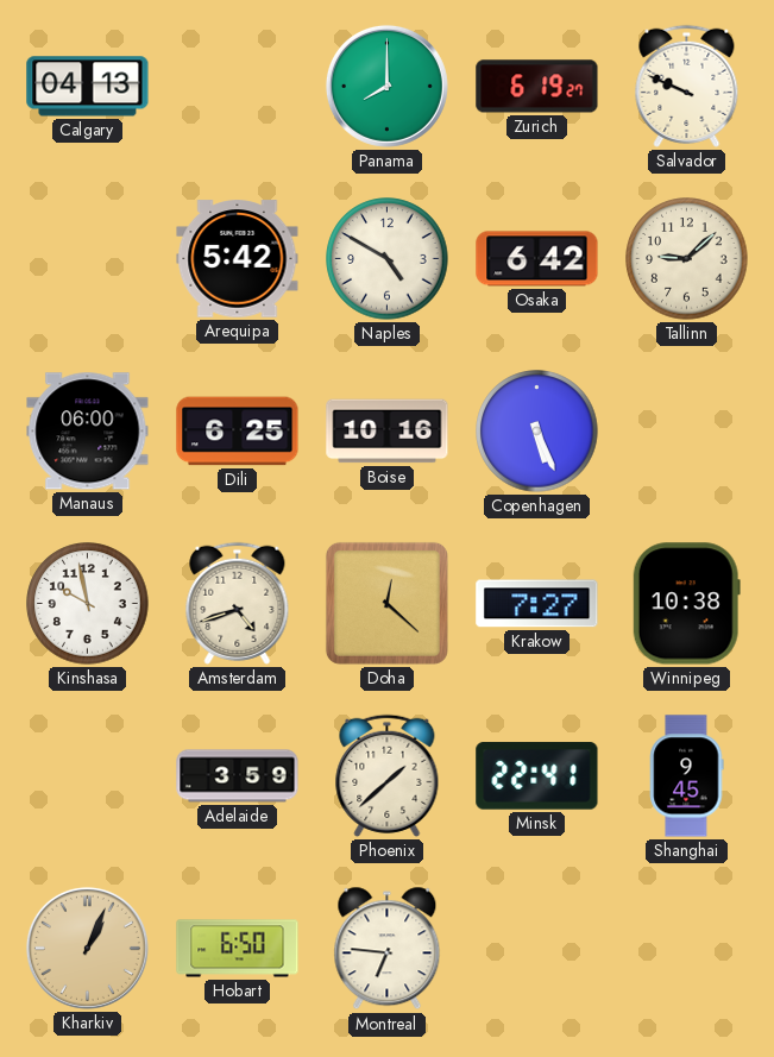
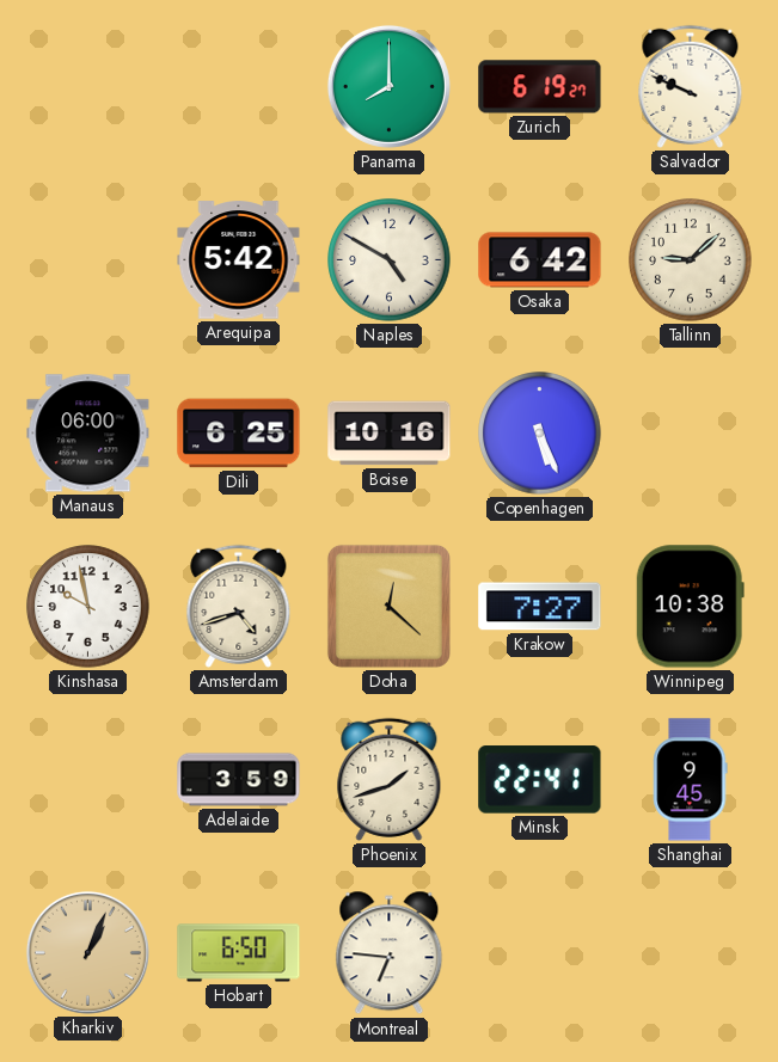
Calgary: 04:13 -> none (88, 87)
Phoenix: 1:38 -> 1:42 (390, 779)
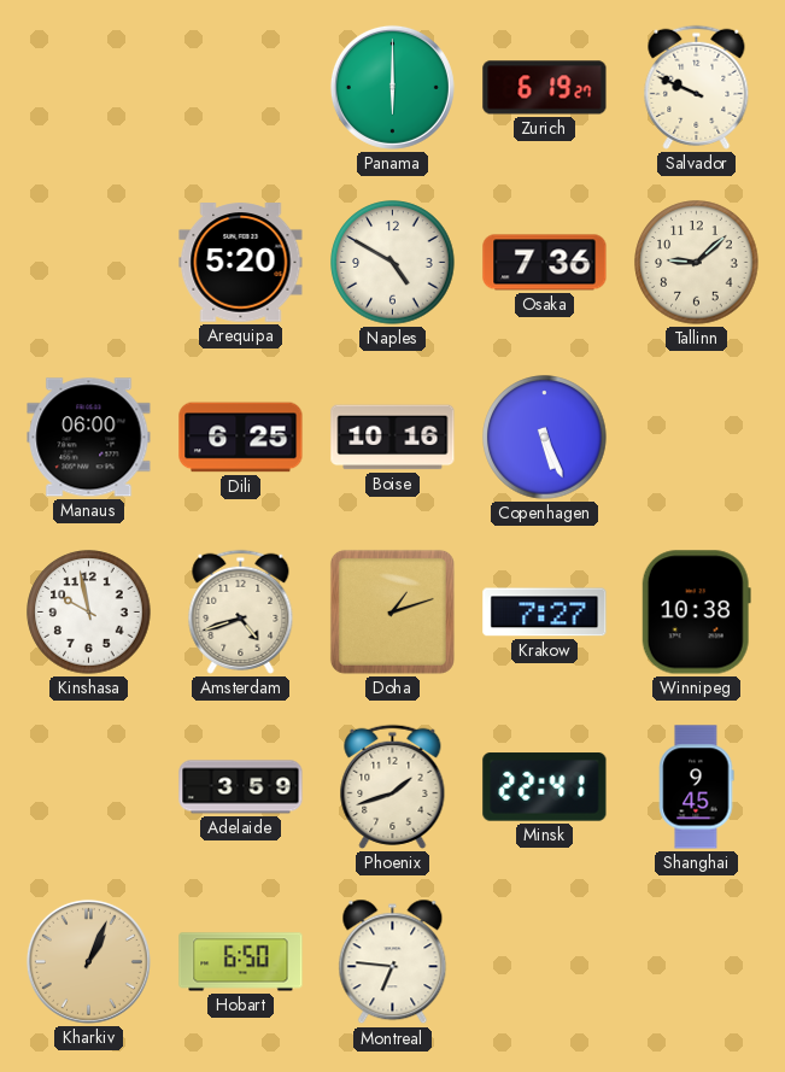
Panama: 8:00 -> 6:00 (392, 87)
Arequipa: 5:42 -> 5:20 (241, 263)
Osaka: 6:42 -> 7:36 (545, 263)
Doha: 12:22 -> 1:12 (392, 611)
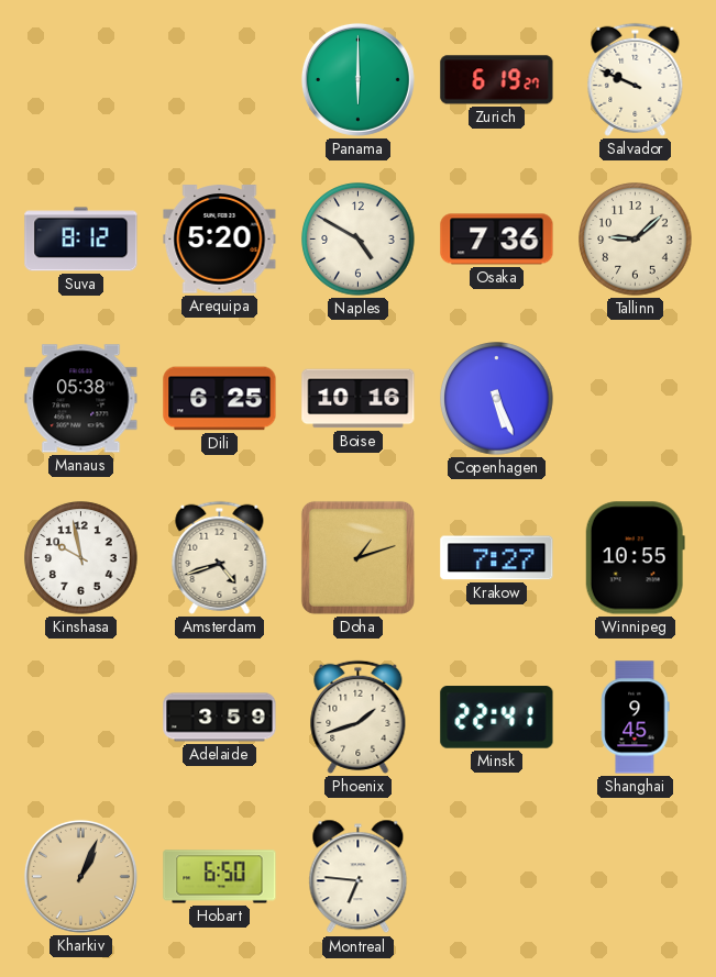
Suva: none -> 8:12 (81, 240)
Manaus: 06:00 -> 05:38 (81, 399)
Winnipeg: 10:38 -> 10:55 (635, 558)
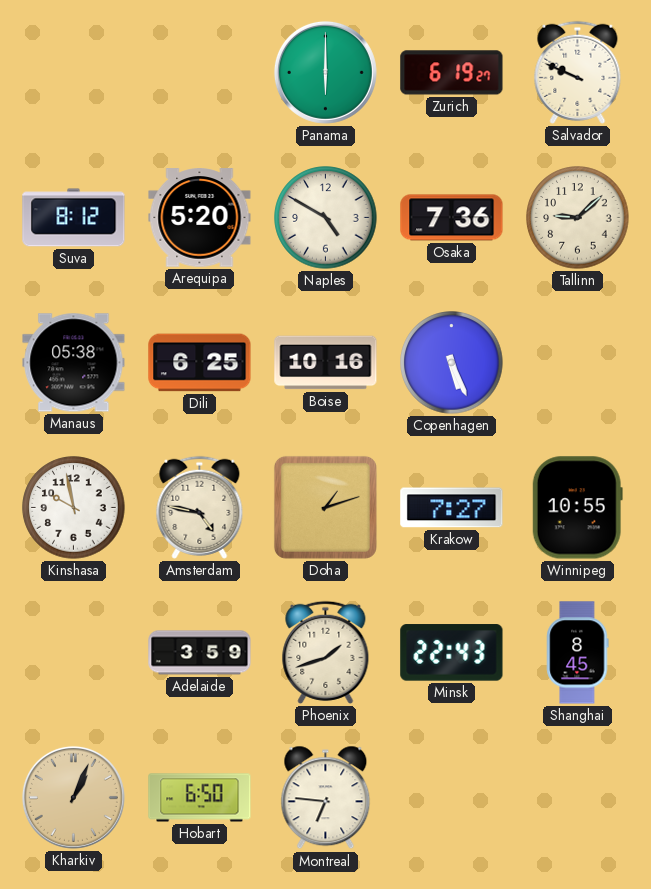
Amsterdam: 4:42 -> 4:47 (200, 507)
Minsk: 22:41 -> 22:43 (452, 653)
Shanghai: 9:45 -> 8:45 (578, 653)
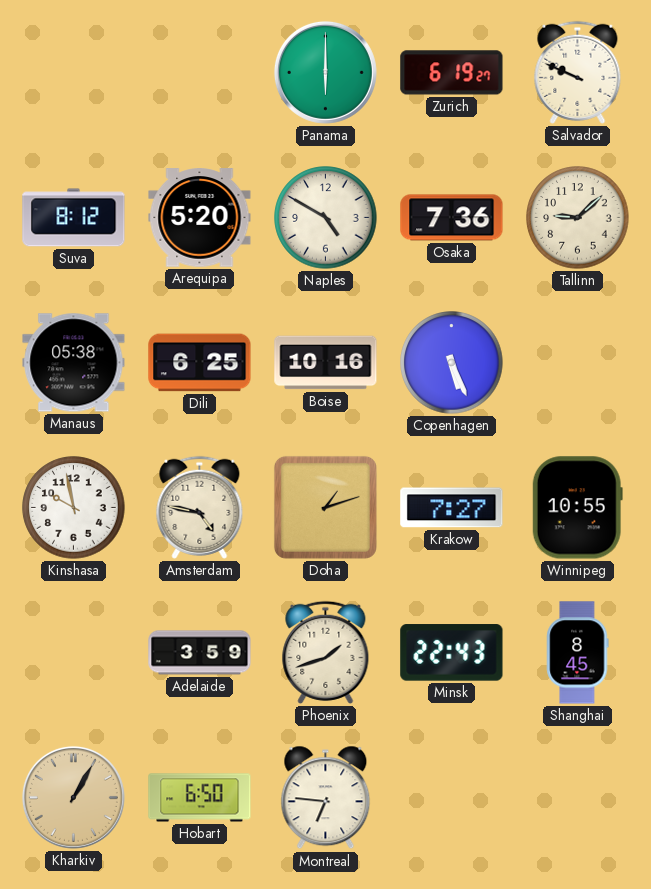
Kharkiv: 1:04 -> 1:05 (73, 797)
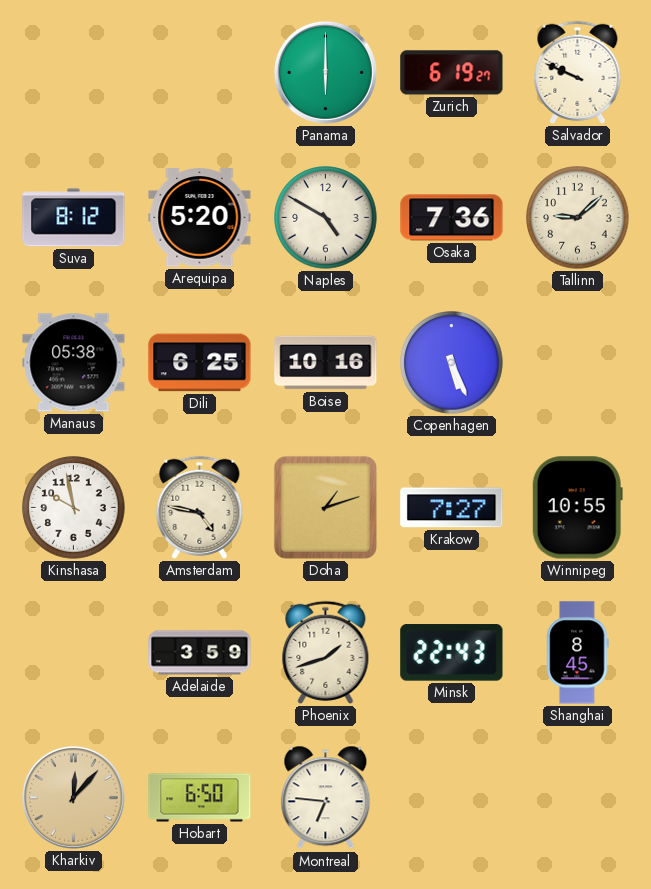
Kharkiv: 1:05 -> 12:07 (73, 797)
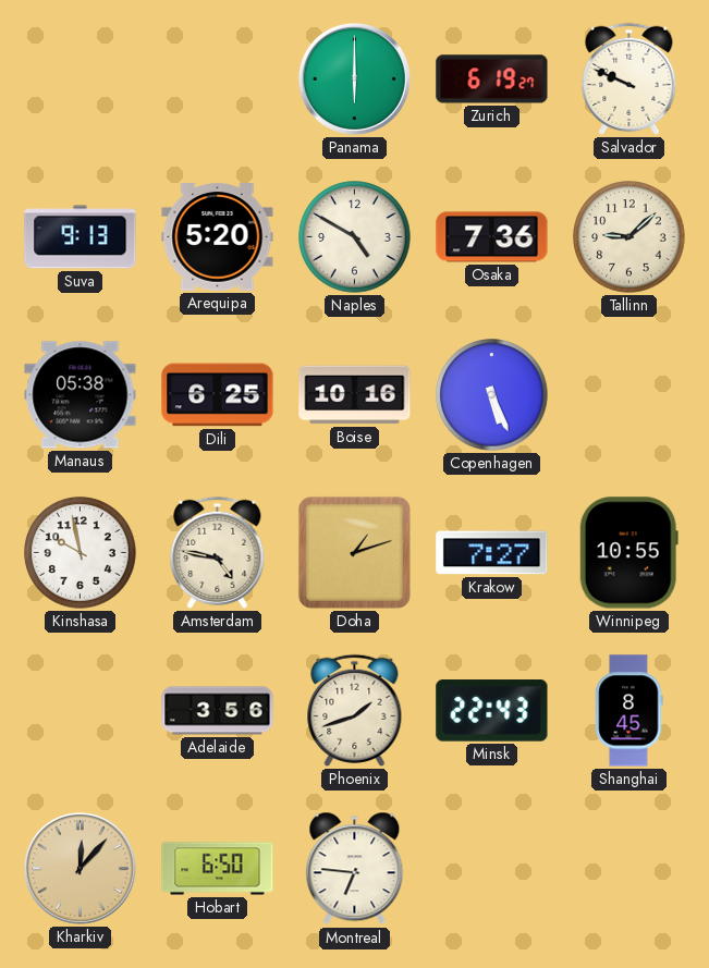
Suva: 8:12 -> 9:13 (81, 237)
Adelaide: 3:59 -> 3:56 (218, 711)
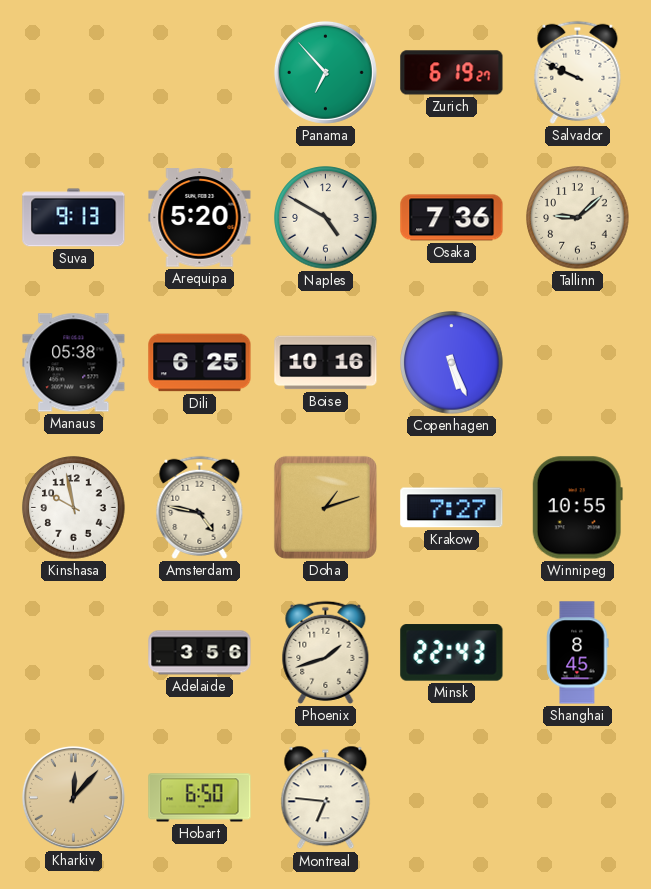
Panama: 6:00 -> 6:53 (325, 72)
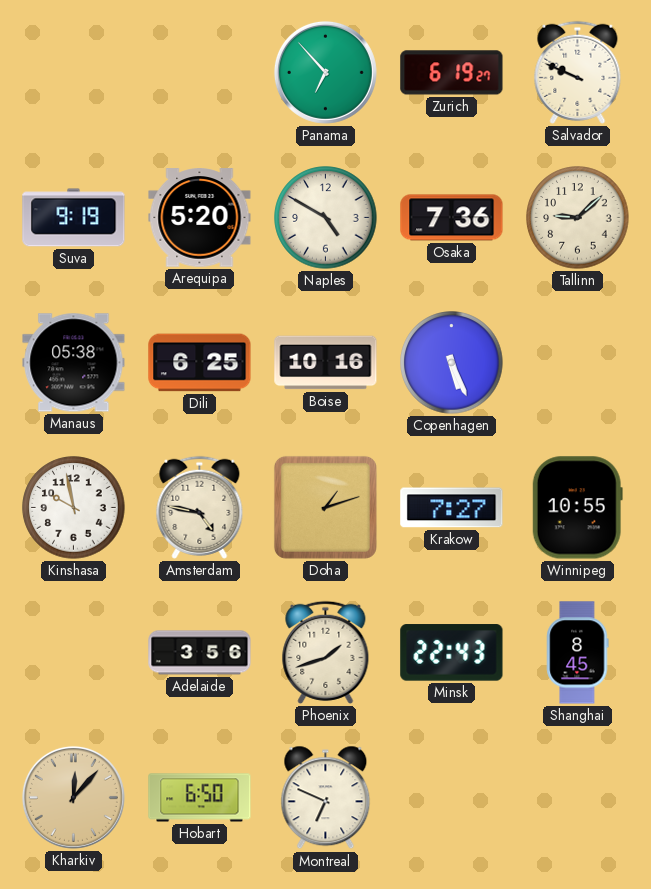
Suva: 9:13 -> 9:19 (74, 218)
Montreal: 6:46 -> 6:49 (326, 798)
